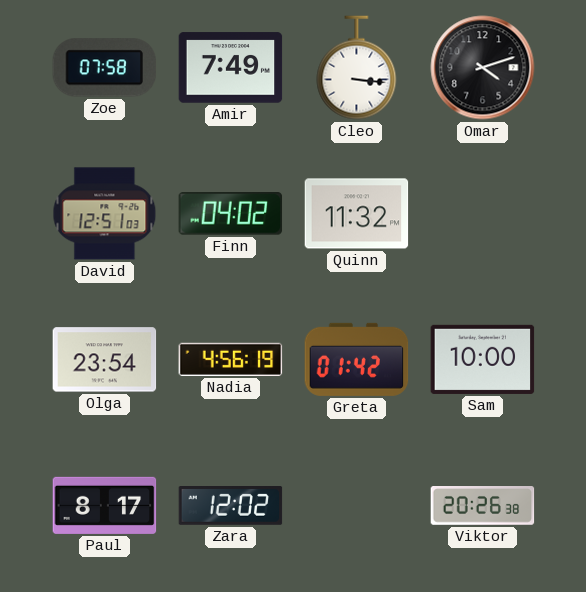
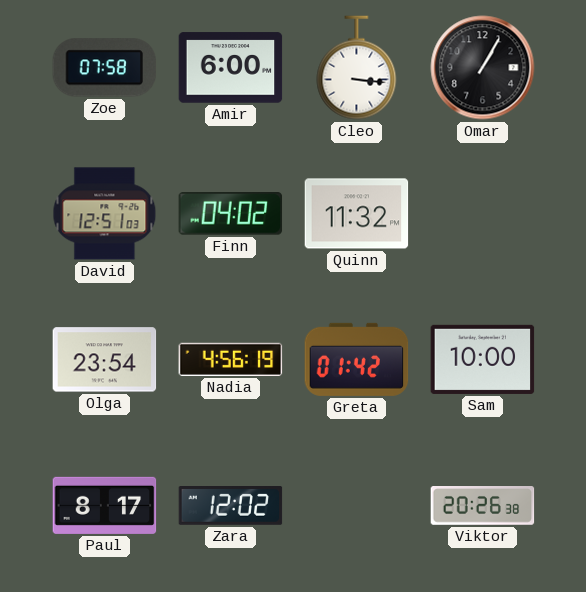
Amir: 7:49 -> 6:00 (231, 68)
Omar: 4:12 -> 1:05 (483, 68)
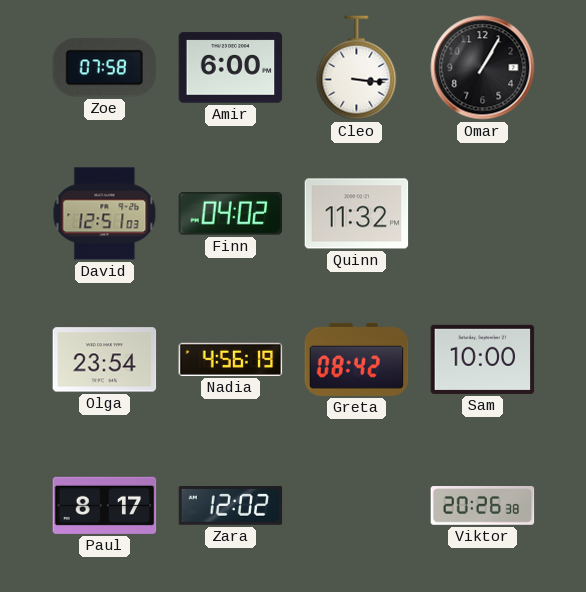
Greta: 01:42 -> 08:42 (357, 359)
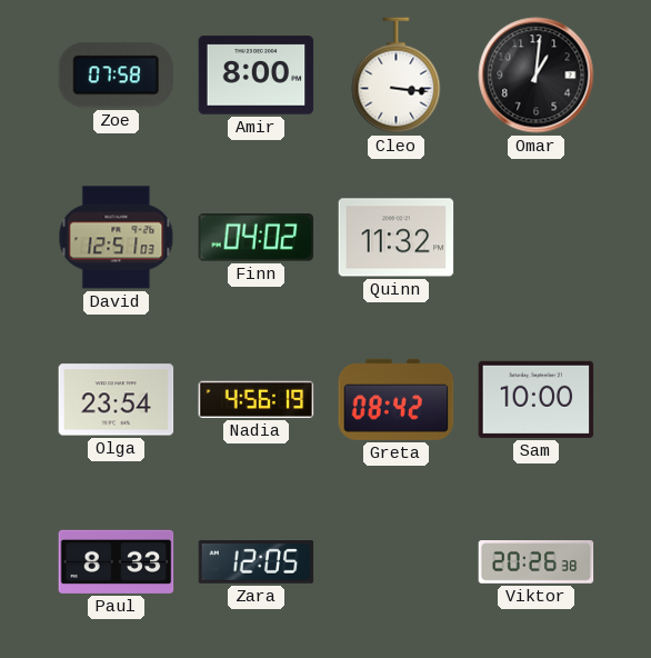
Amir: 6:00 -> 8:00 (257, 76)
Omar: 1:05 -> 1:01 (537, 76)
Paul: 8:17 -> 8:33 (117, 561)
Zara: 12:02 -> 12:05 (257, 562)
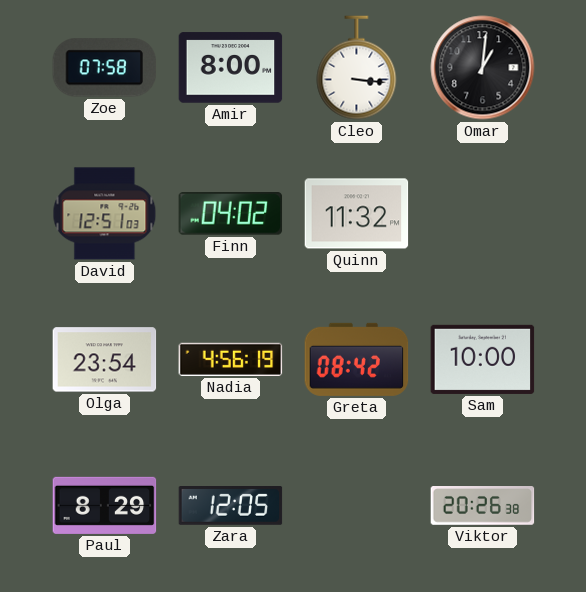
Paul: 8:33 -> 8:29 (105, 505)
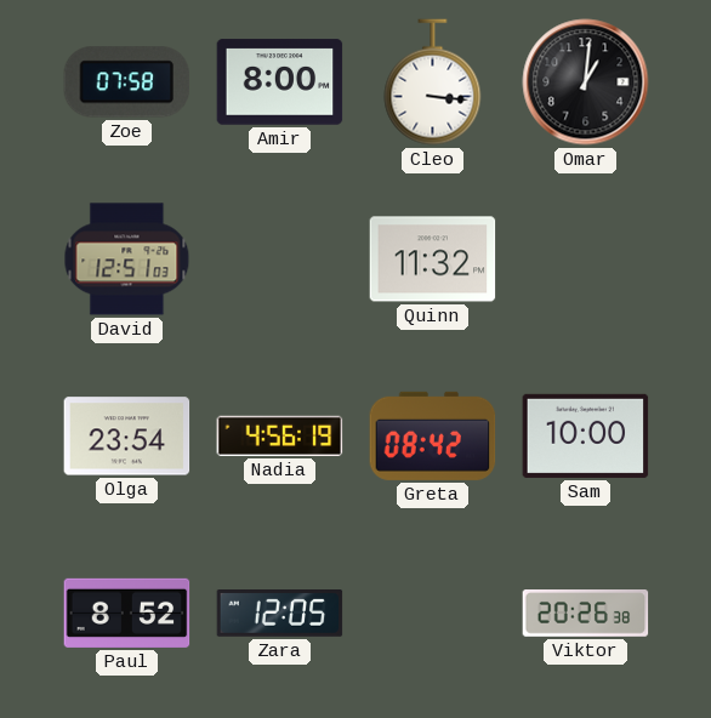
Finn: 04:02 -> none (231, 214)
Paul: 8:29 -> 8:52 (127, 612)
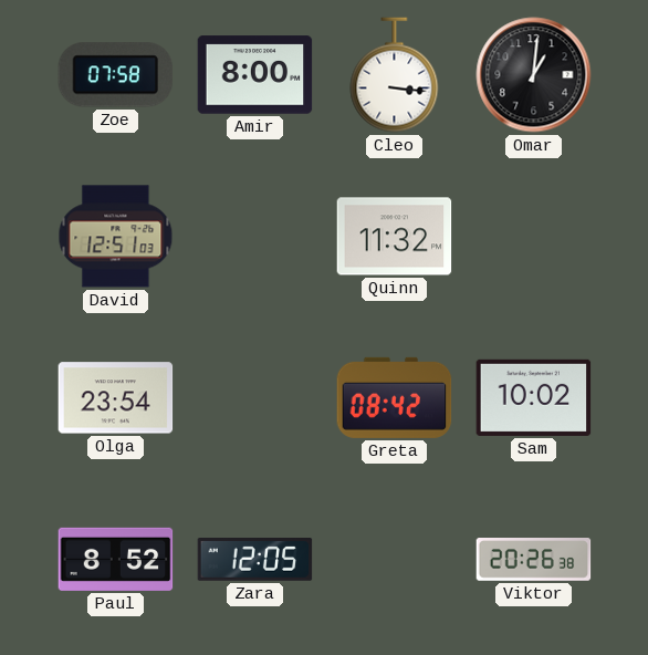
Nadia: 4:56 -> none (280, 435)
Sam: 10:00 -> 10:02 (534, 397)
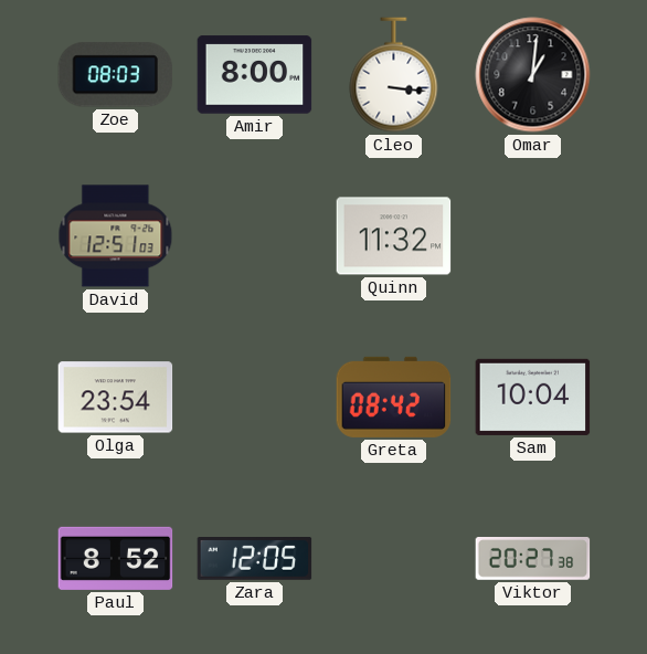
Zoe: 07:58 -> 08:03 (116, 75)
Sam: 10:02 -> 10:04 (533, 397)
Viktor: 20:26 -> 20:27 (533, 559)
